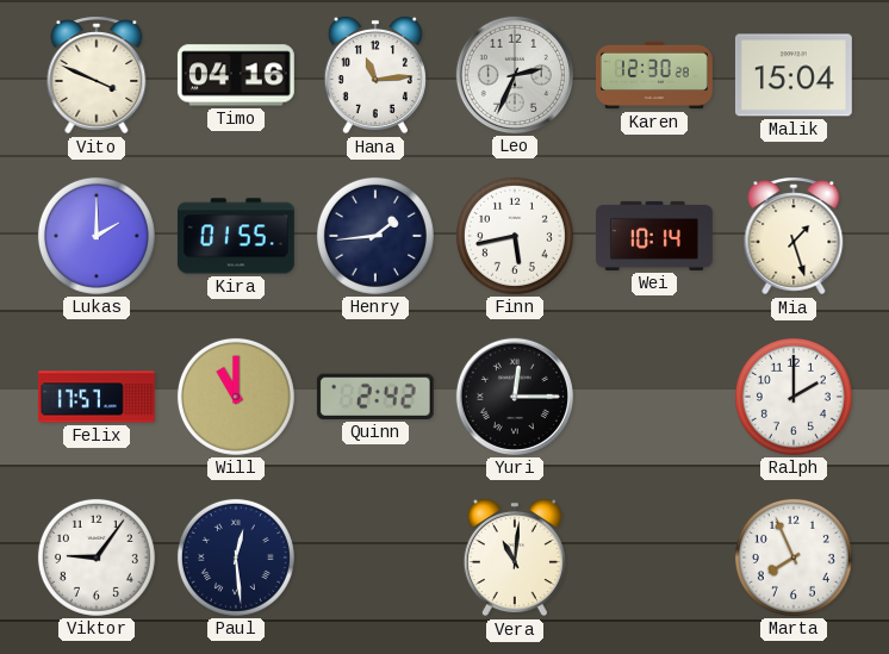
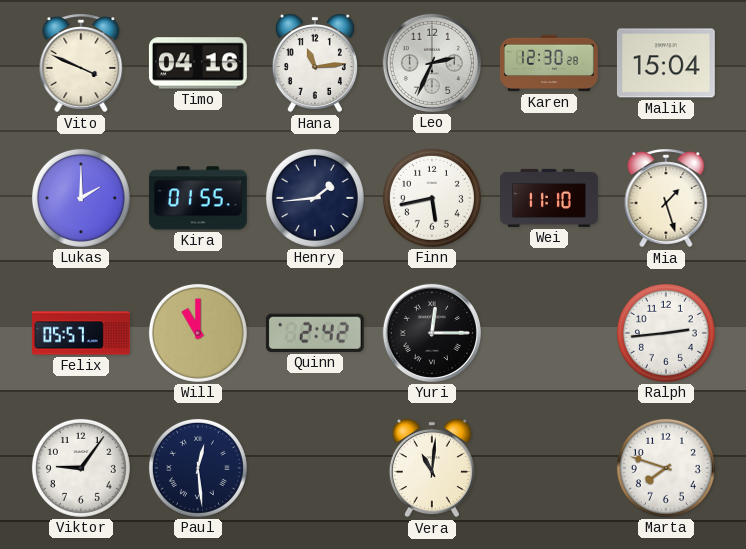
Wei: 10:14 -> 11:10 (550, 198)
Felix: 17:57 -> 05:57 (81, 333)
Ralph: 2:00 -> 2:44 (666, 333)
Marta: 7:56 -> 7:48 (666, 468)
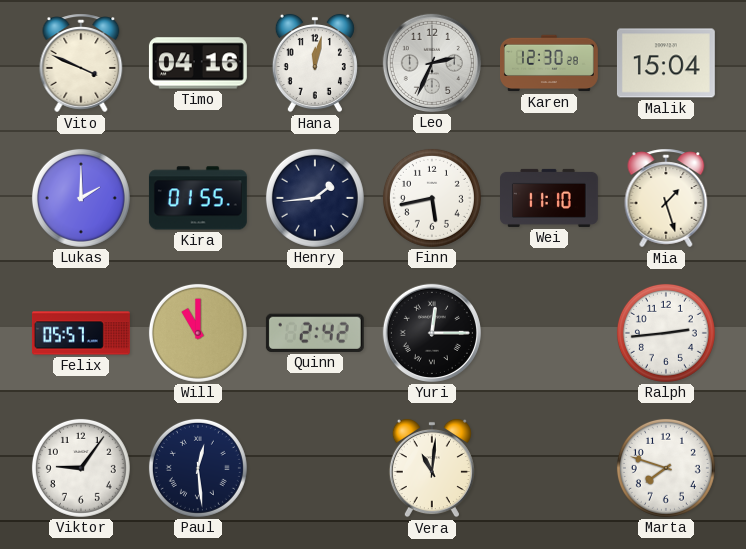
Hana: 11:14 -> 12:02 (315, 63)
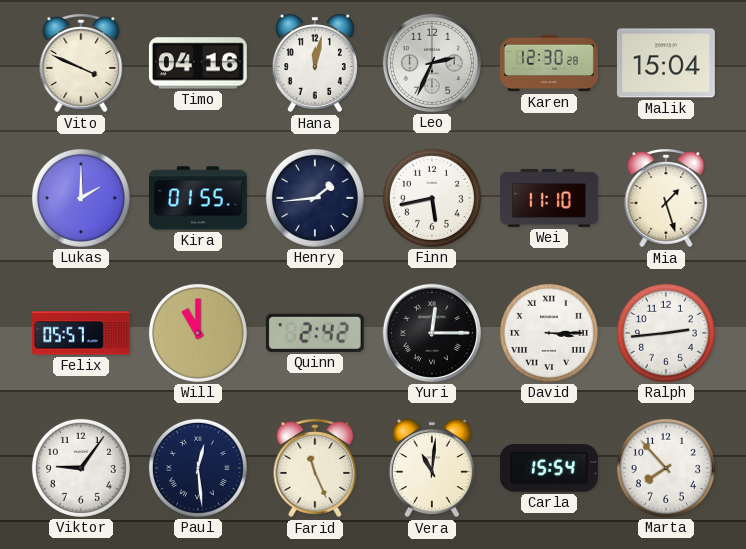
David: none -> 3:15 (549, 333)
Farid: none -> 11:26 (315, 468)
Carla: none -> 15:54 (549, 468)
Marta: 7:48 -> 7:53 (666, 468)
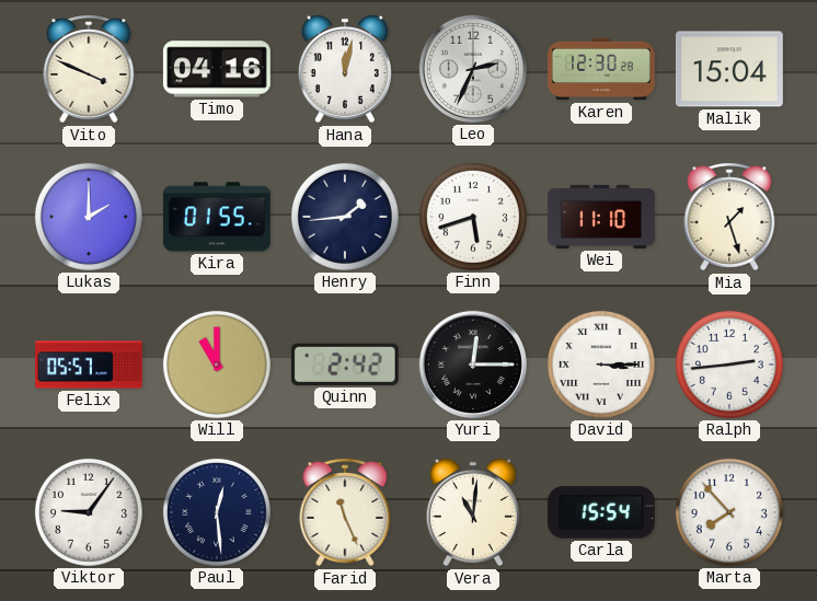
Finn: 5:43 -> 5:42 (473, 217)
